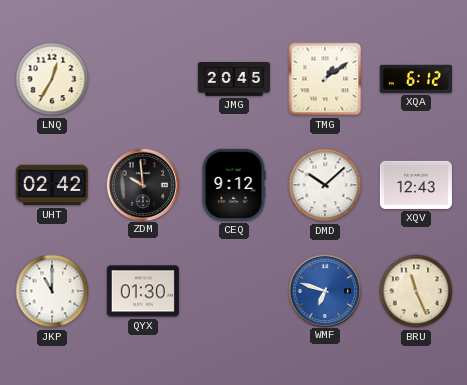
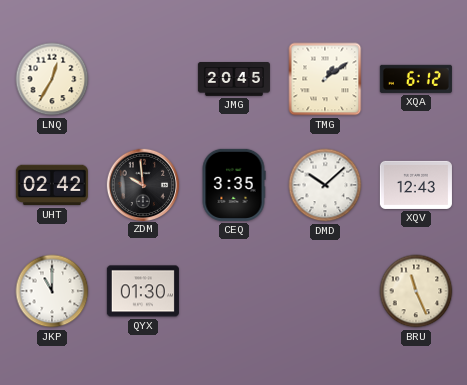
CEQ: 9:12 -> 3:35 (234, 185)
WMF: 6:48 -> none (324, 290)
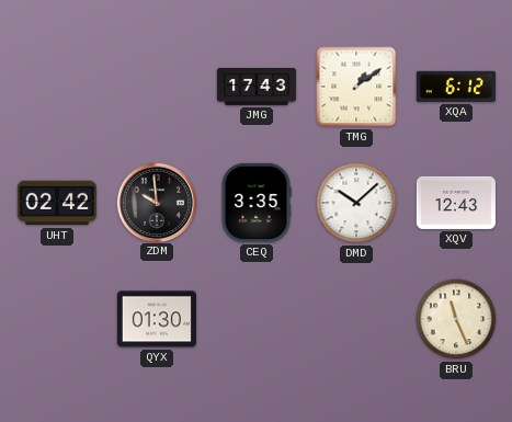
LNQ: 12:35 -> none (52, 79)
JMG: 20:45 -> 17:43 (257, 88)
JKP: 11:00 -> none (52, 291)
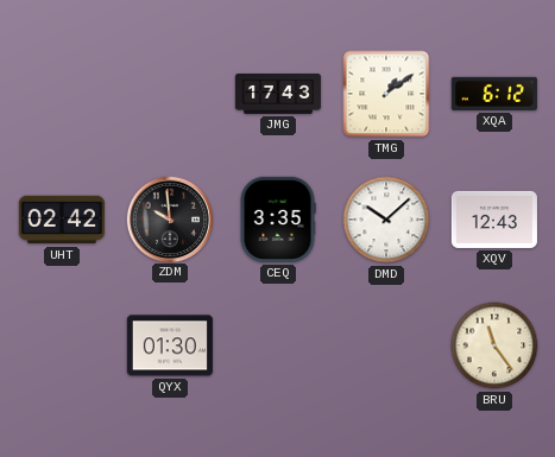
BRU: 11:26 -> 11:24 (494, 345)
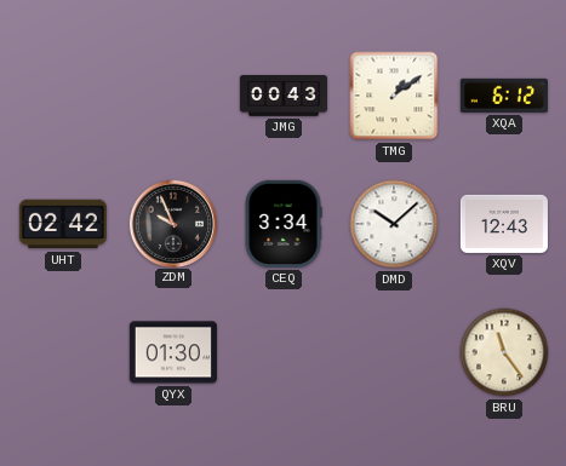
JMG: 17:43 -> 00:43 (284, 97)
ZDM: 9:59 -> 9:56 (172, 223)
CEQ: 3:35 -> 3:34 (284, 224)
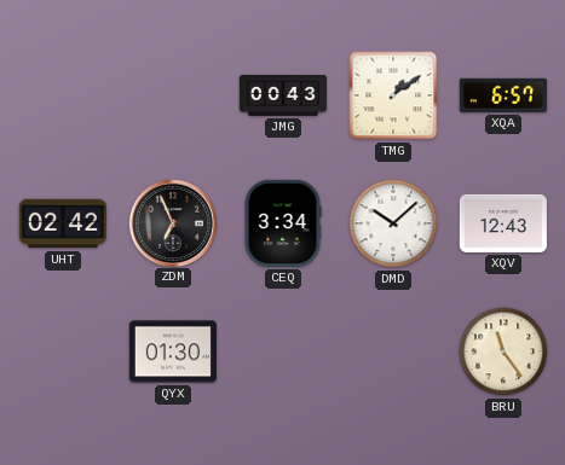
XQA: 6:12 -> 6:57 (503, 95)
ZDM: 9:56 -> 6:56 (172, 222)
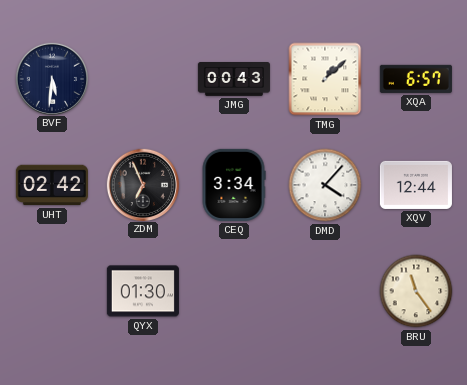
BVF: none -> 5:31 (51, 78)
TMG: 1:09 -> 1:08 (325, 79)
DMD: 10:08 -> 4:07 (325, 185)
XQV: 12:43 -> 12:44 (416, 185)
